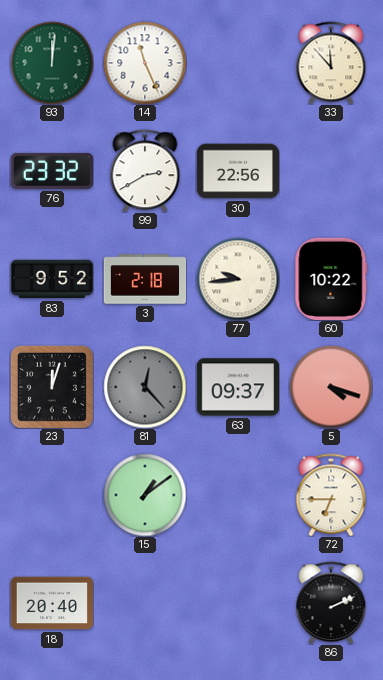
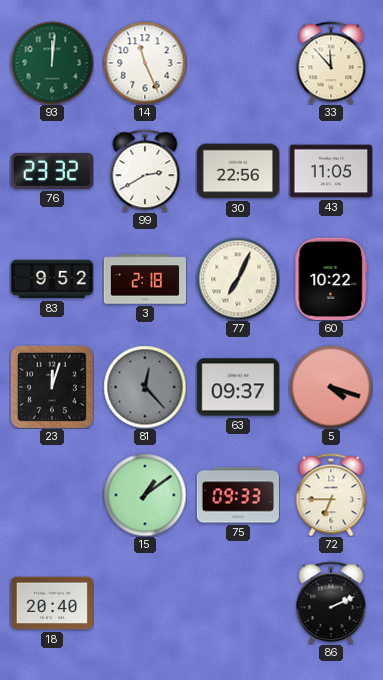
43: none -> 11:05 (330, 171)
77: 9:44 -> 7:04 (238, 279)
75: none -> 09:33 (237, 495)
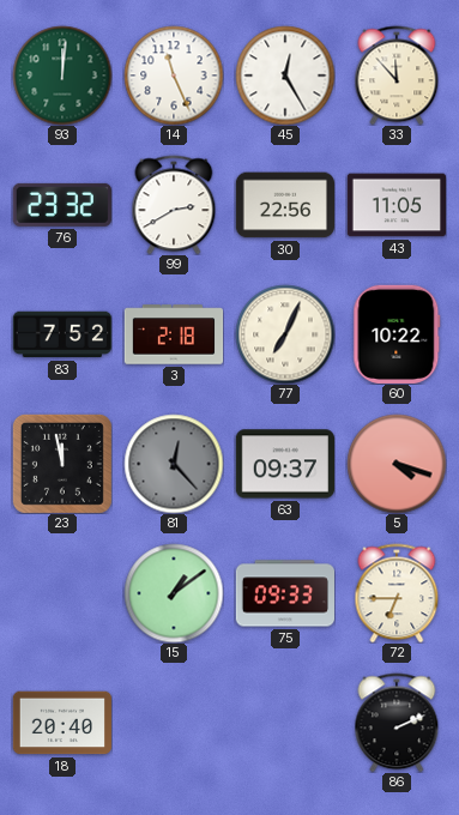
45: none -> 12:25 (285, 76)
83: 9:52 -> 7:52 (61, 334)
23: 12:03 -> 11:58 (62, 464)
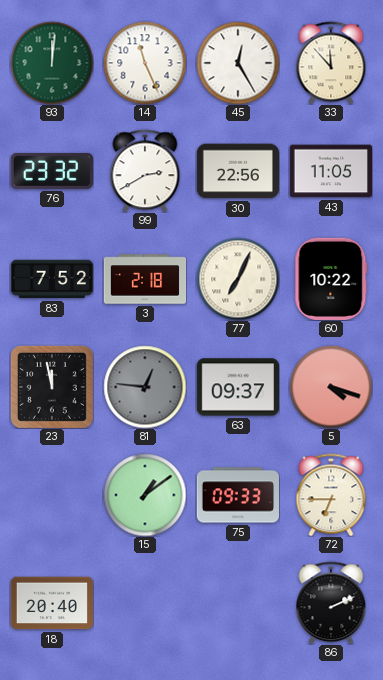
81: 12:23 -> 12:46 (145, 387)
